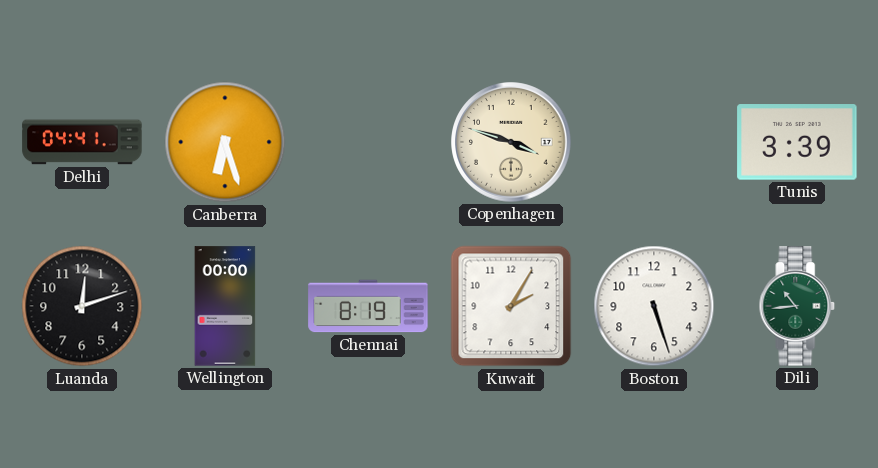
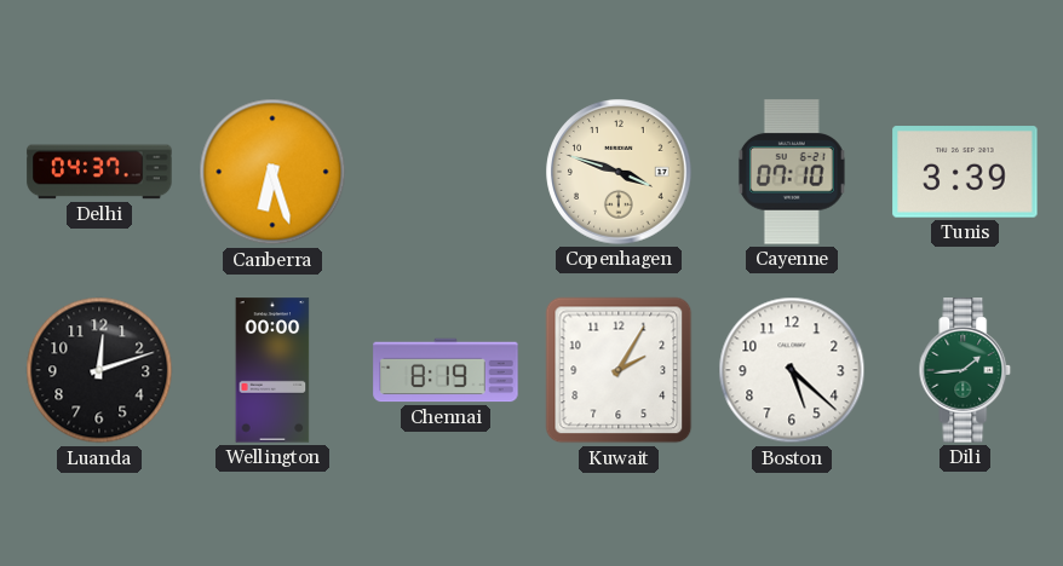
Delhi: 04:41 -> 04:37 (99, 172)
Cayenne: none -> 07:10 (792, 172)
Boston: 5:27 -> 5:22 (792, 370)
Dili: 10:44 -> 1:44 (965, 370)
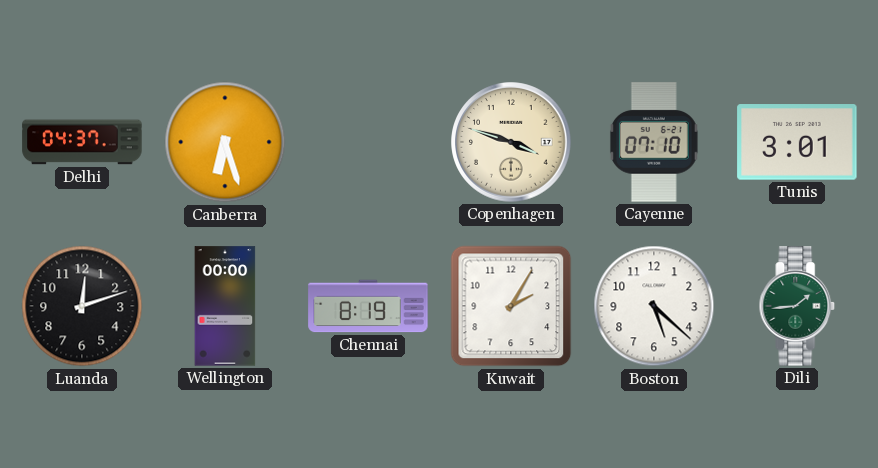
Tunis: 3:39 -> 3:01 (797, 142)
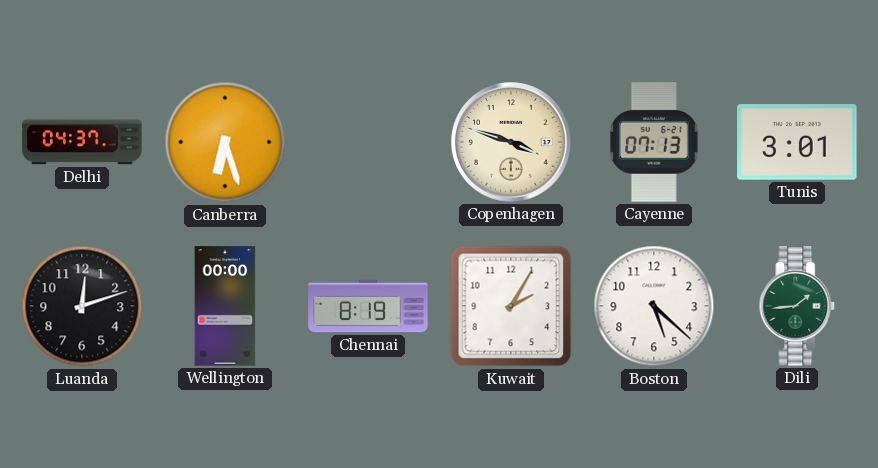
Cayenne: 07:10 -> 07:13 (654, 142)
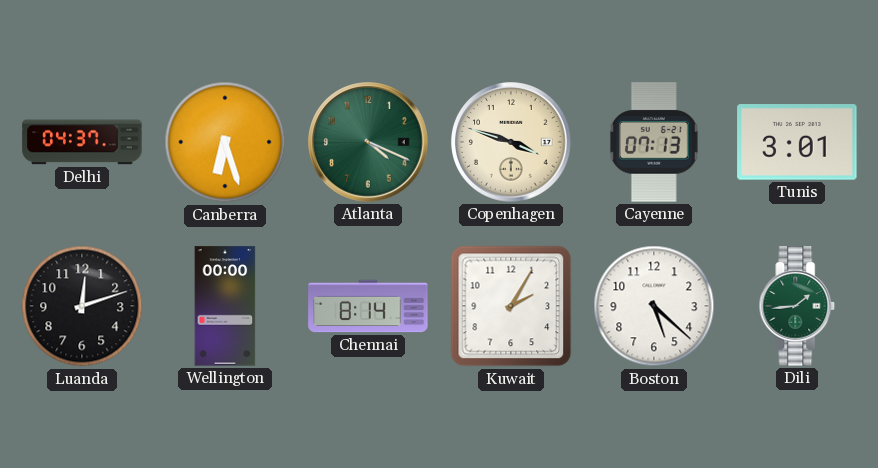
Atlanta: none -> 4:19 (368, 142)
Chennai: 8:19 -> 8:14 (368, 306)
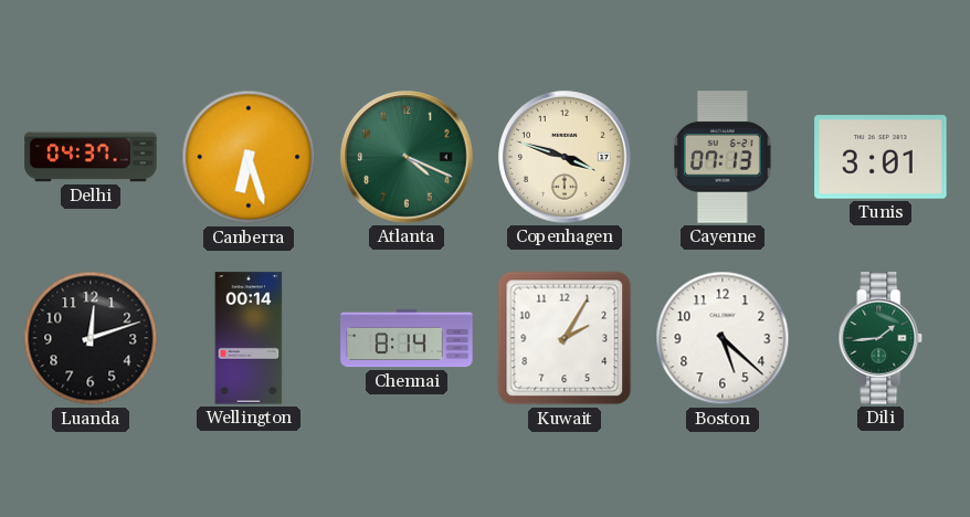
Wellington: 00:00 -> 00:14 (249, 338)
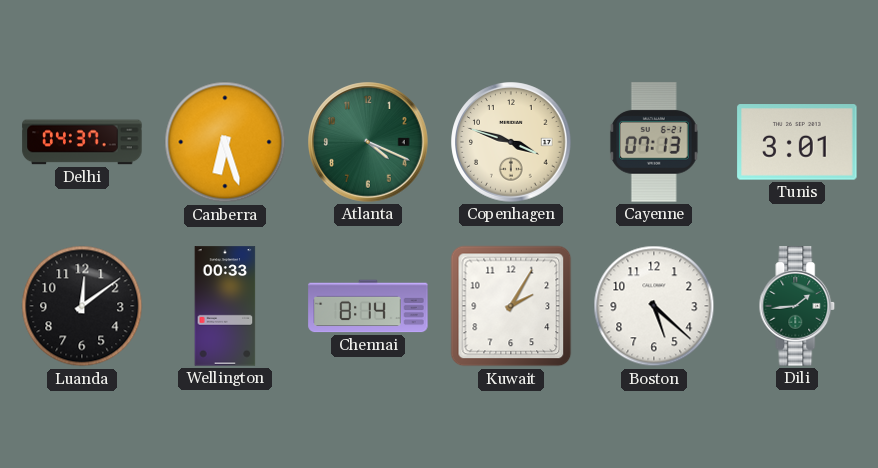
Luanda: 12:12 -> 12:09 (82, 306)
Wellington: 00:14 -> 00:33 (225, 306)
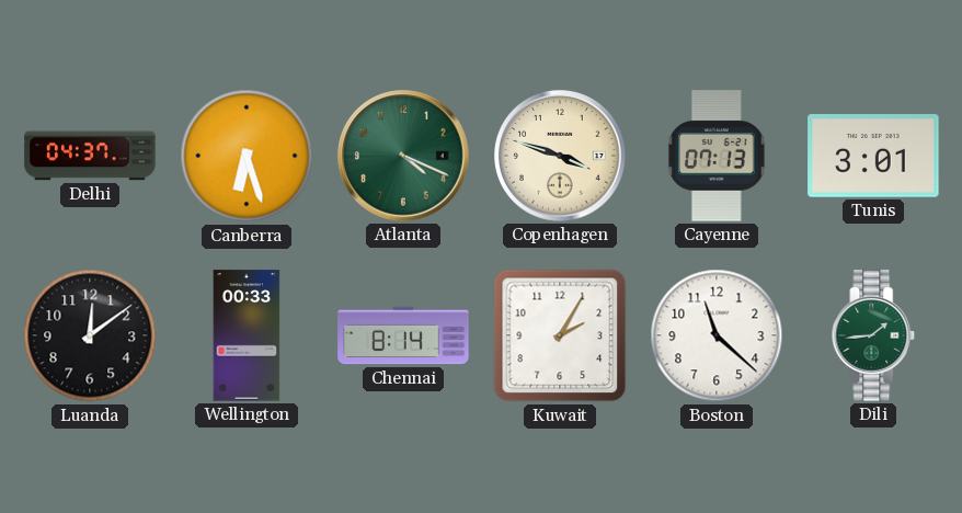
Boston: 5:22 -> 11:22 (717, 335)
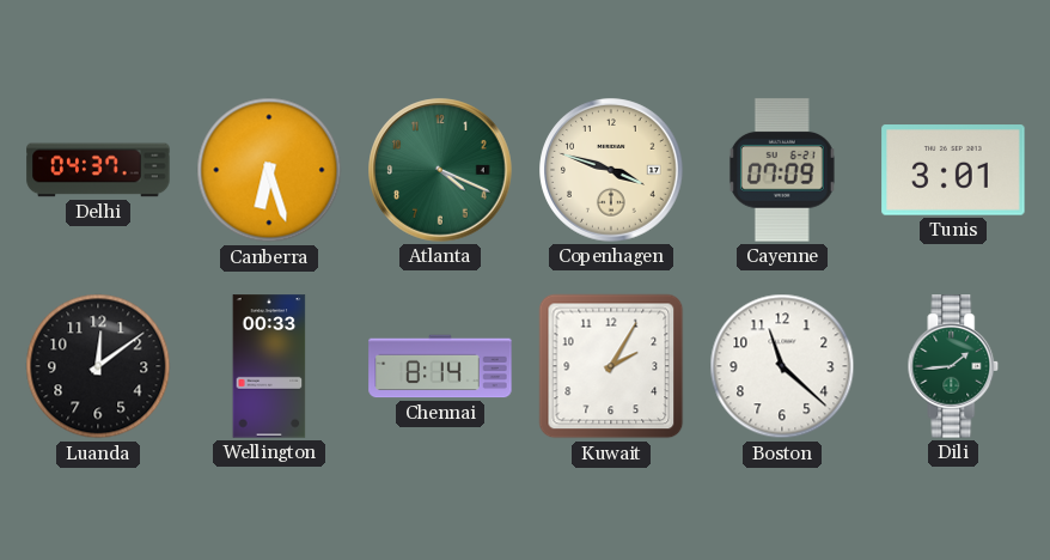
Cayenne: 07:13 -> 07:09 (782, 170)
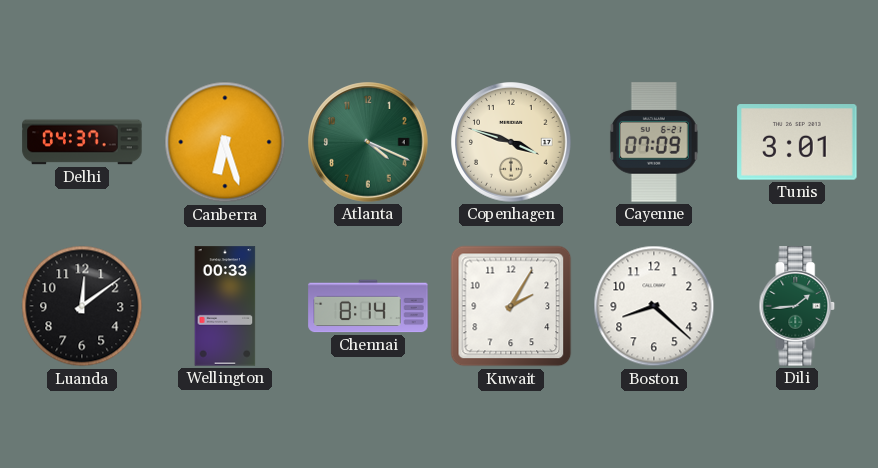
Boston: 11:22 -> 8:22 (654, 306)
